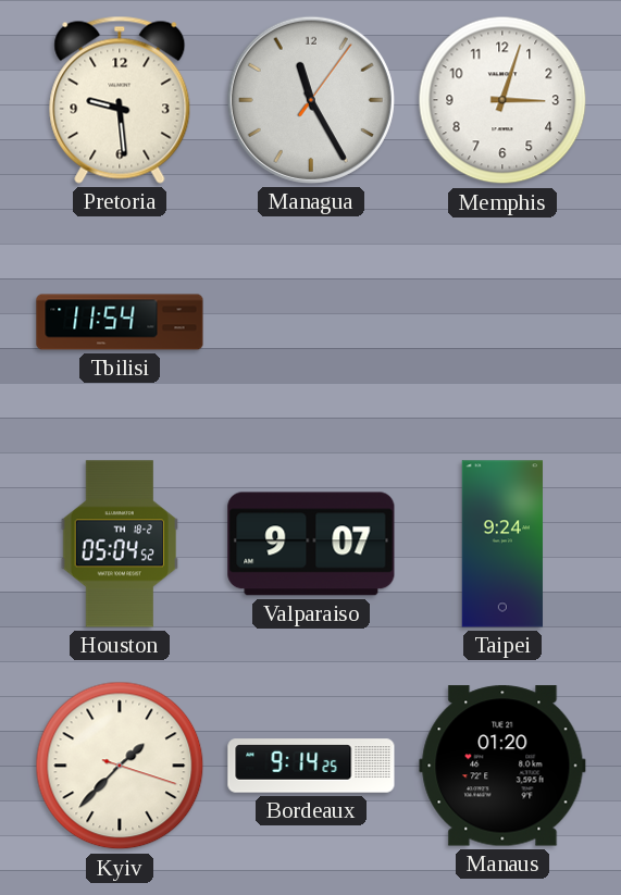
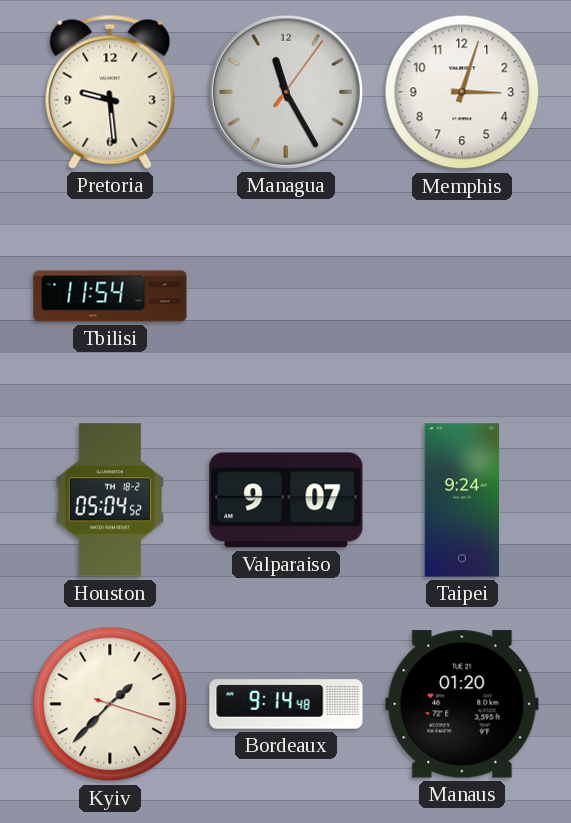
Bordeaux: 9:14:25 -> 9:14:48 (286, 704)
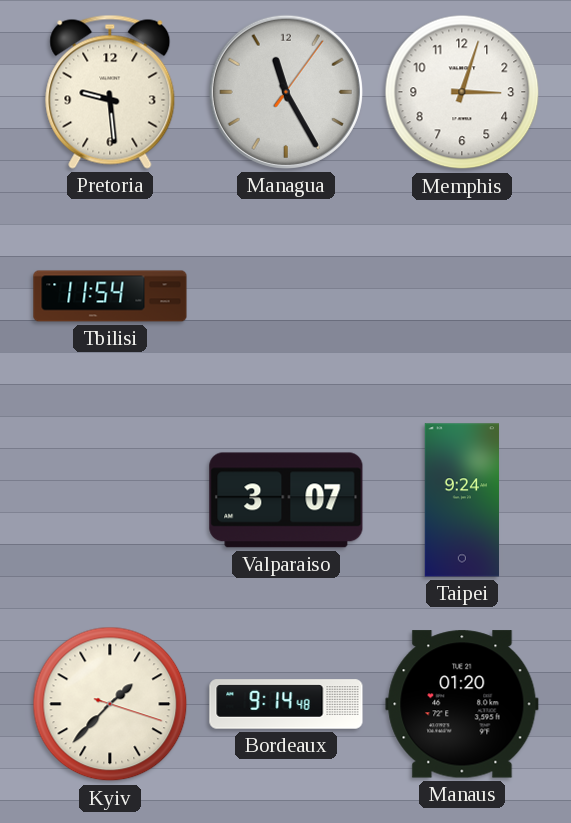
Houston: 05:04 -> none (110, 500)
Valparaiso: 9:07 -> 3:07 (286, 500)
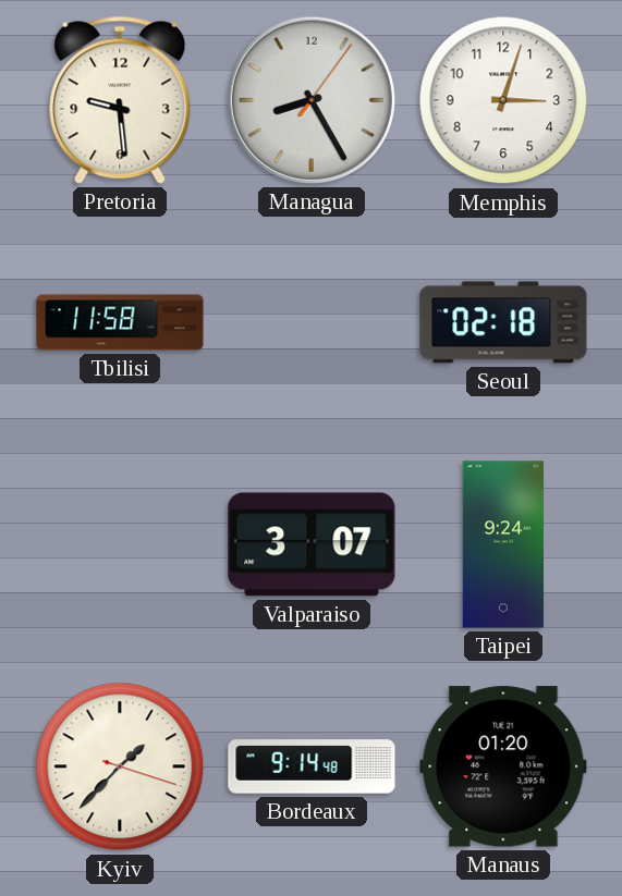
Managua: 11:25 -> 8:25 (312, 100)
Tbilisi: 11:54 -> 11:58 (120, 322)
Seoul: none -> 02:18 (503, 322)
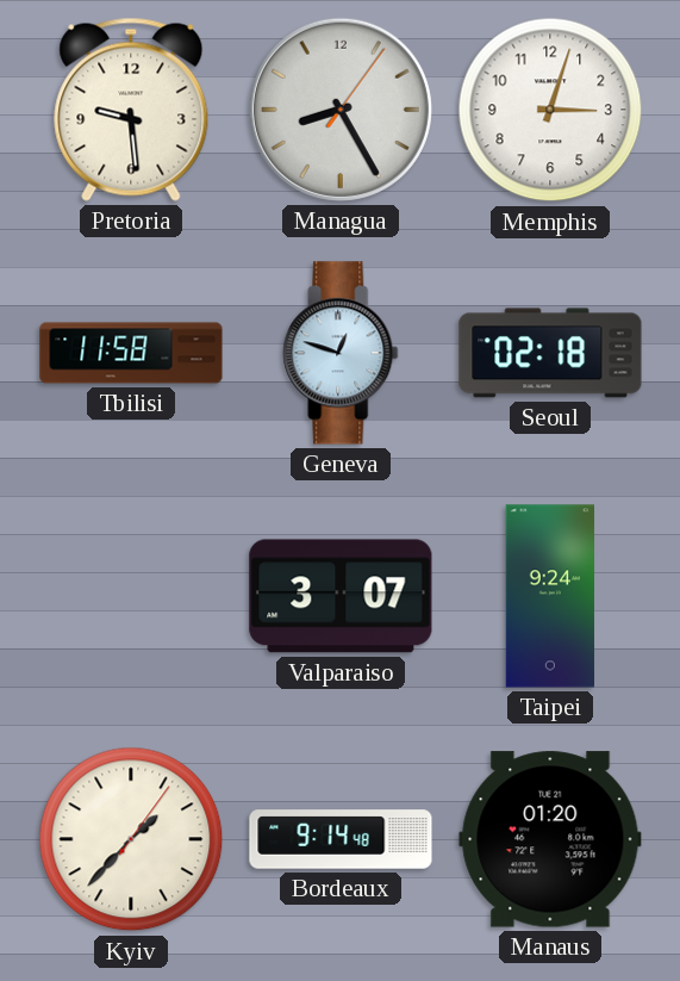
Geneva: none -> 12:48 (341, 353)
Kyiv: 1:37:18 -> 1:37:06 (131, 839)
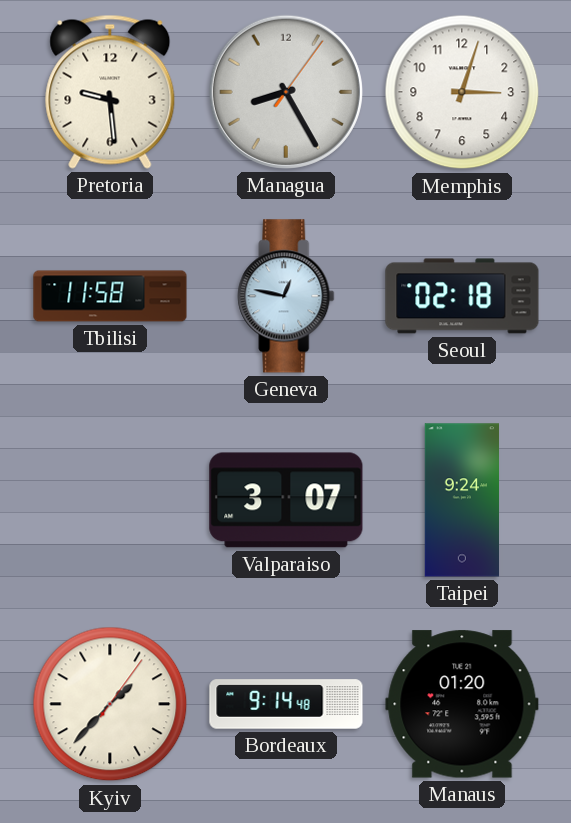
Geneva: 12:48 -> 12:47 (286, 296)
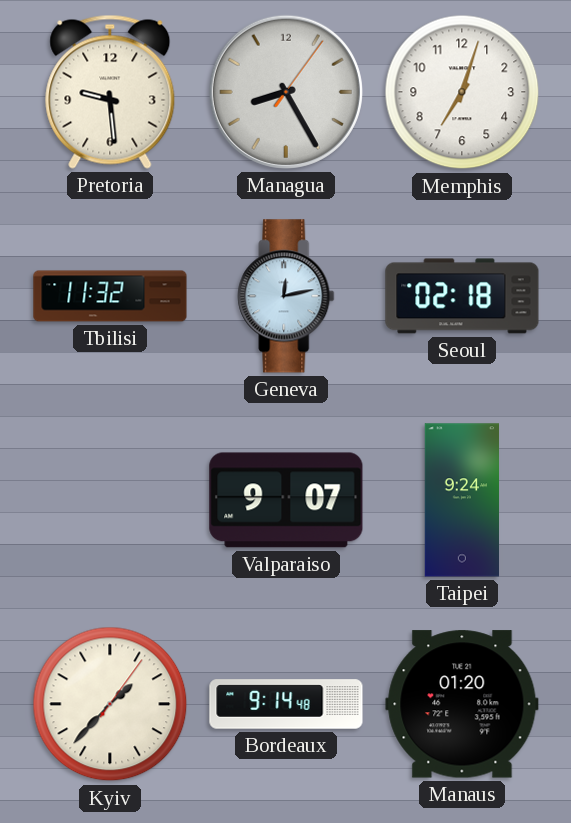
Memphis: 3:03 -> 7:03 (462, 92)
Tbilisi: 11:58 -> 11:32 (110, 296)
Geneva: 12:47 -> 12:13 (286, 296)
Valparaiso: 3:07 -> 9:07 (286, 500)
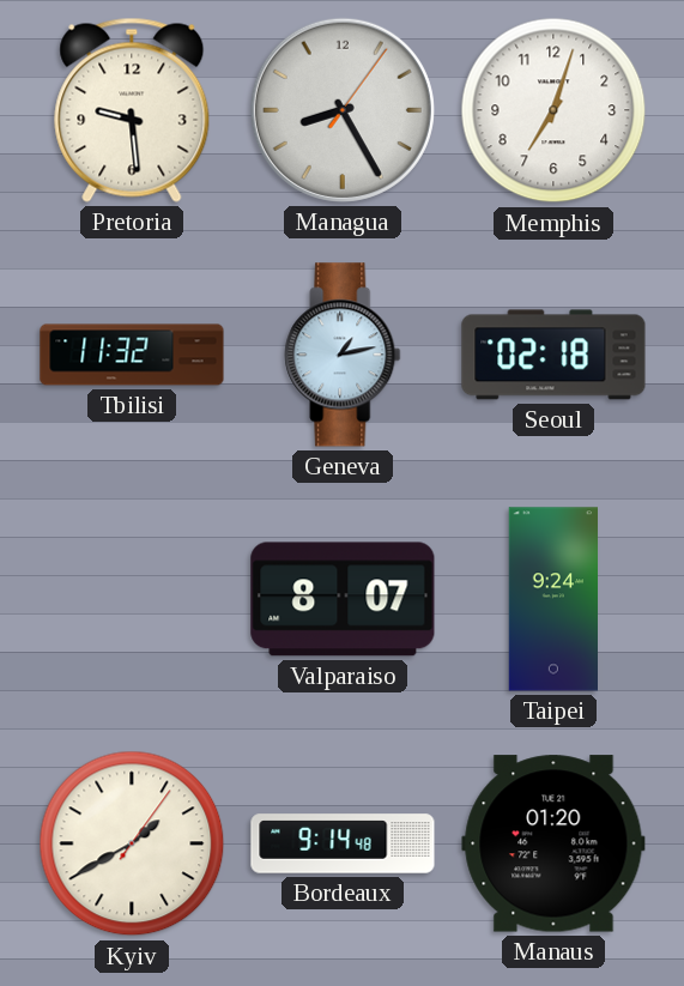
Geneva: 12:13 -> 1:13 (343, 355)
Valparaiso: 9:07 -> 8:07 (343, 599)
Kyiv: 1:37 -> 1:40 (132, 843)
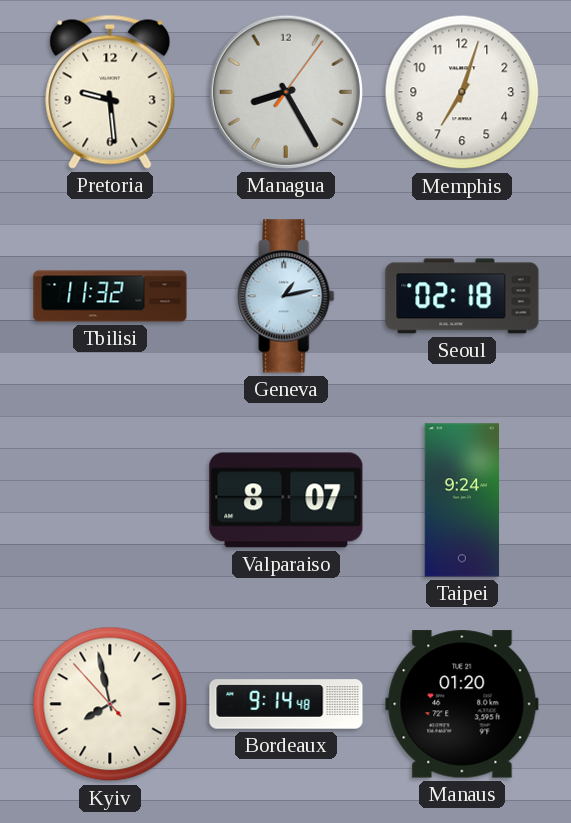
Kyiv: 1:40 -> 7:57 (110, 704)
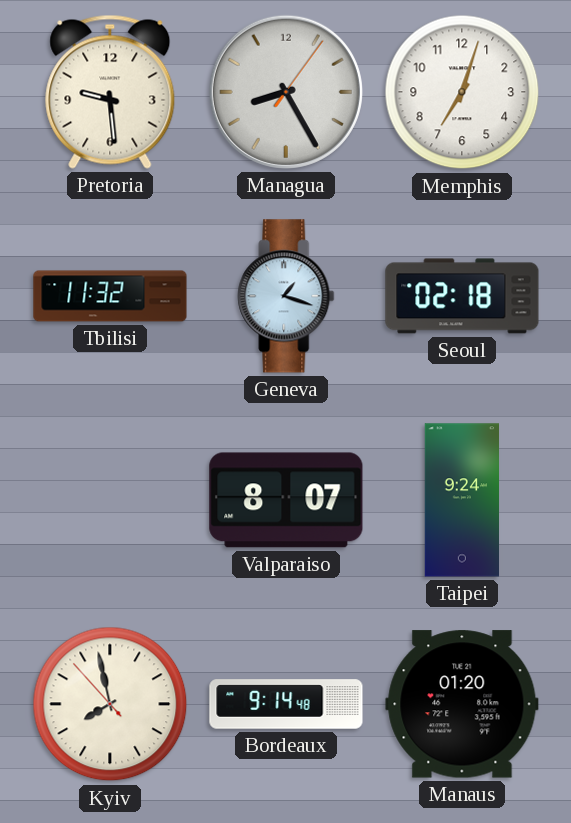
Geneva: 1:13 -> 1:18 (286, 296)
